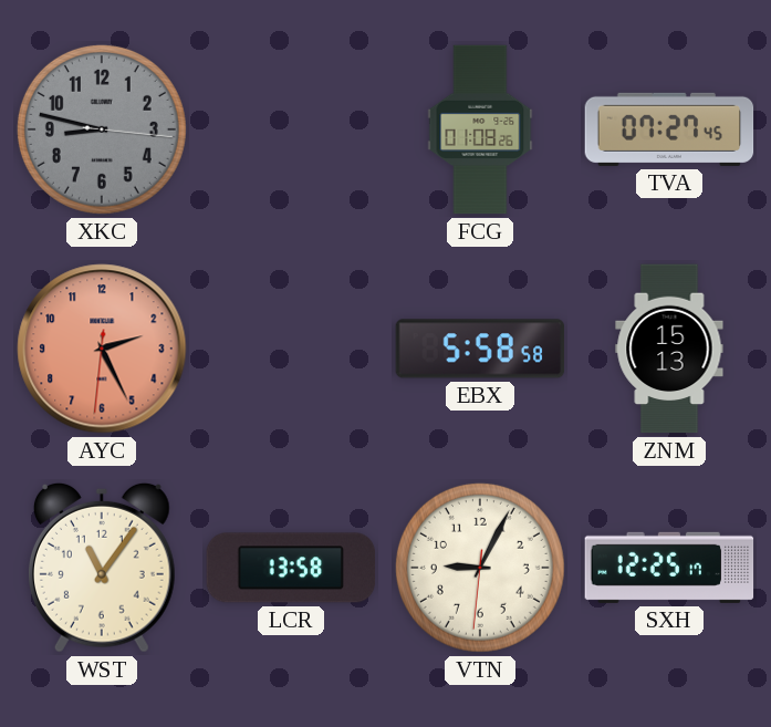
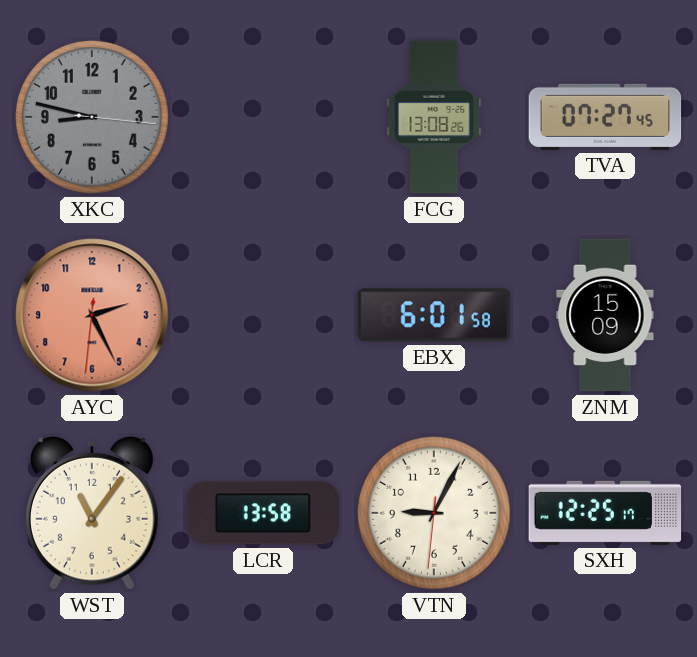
FCG: 01:08 -> 13:08 (434, 117)
EBX: 5:58 -> 6:01 (434, 315)
ZNM: 15:13 -> 15:09 (605, 315)
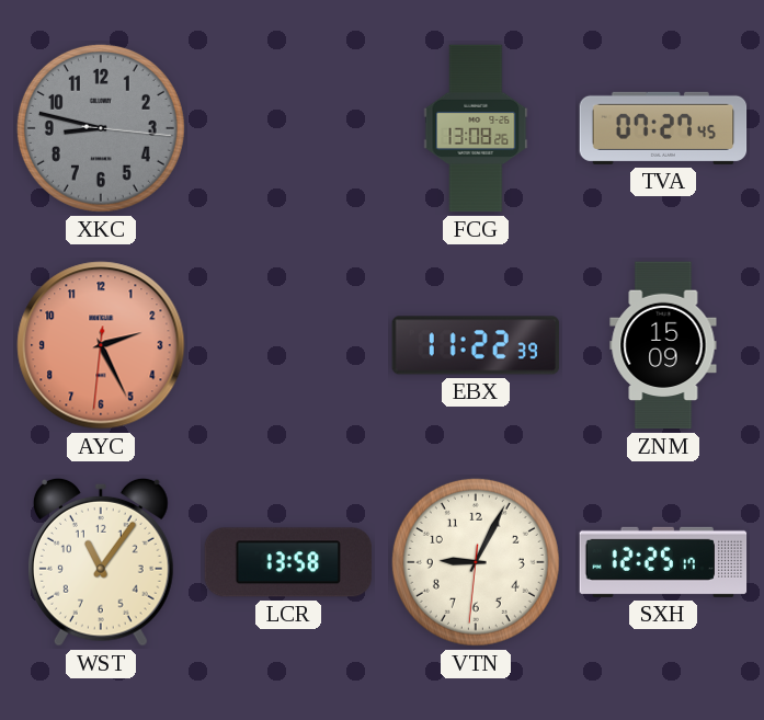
EBX: 6:01 -> 11:22 (476, 345)
